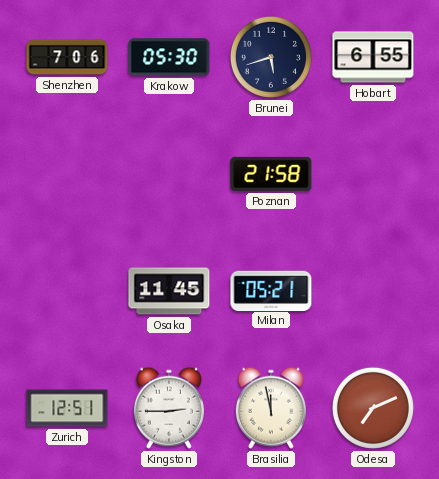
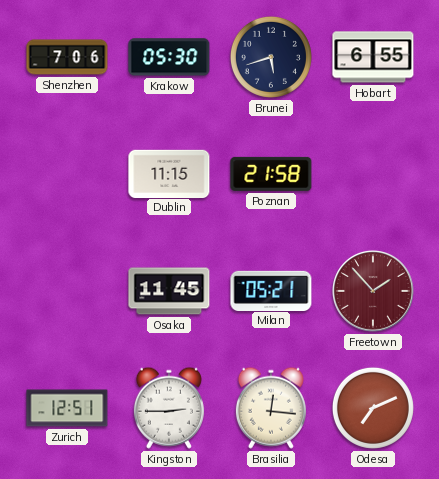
Dublin: none -> 11:15 (169, 173)
Freetown: none -> 1:53 (373, 291)
Brasilia: 11:58 -> 12:16 (271, 408)
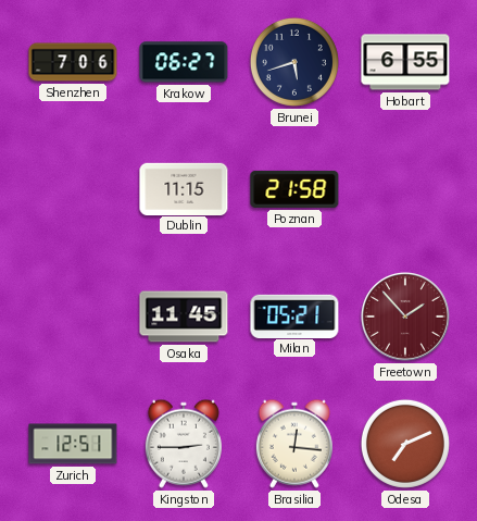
Krakow: 05:30 -> 06:27 (184, 62)
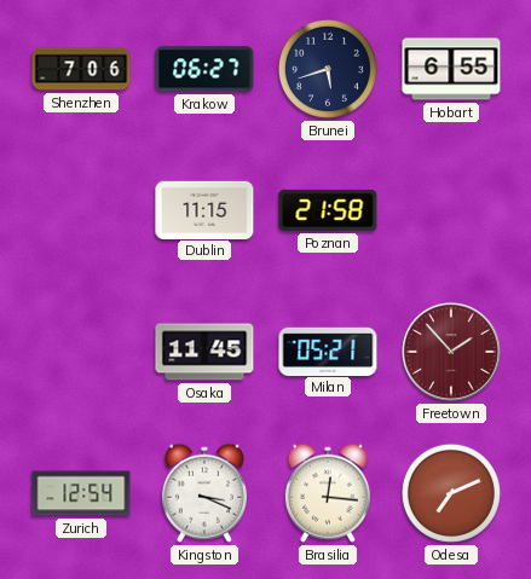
Zurich: 12:51 -> 12:54 (81, 493)
Kingston: 2:45 -> 3:19 (204, 493)
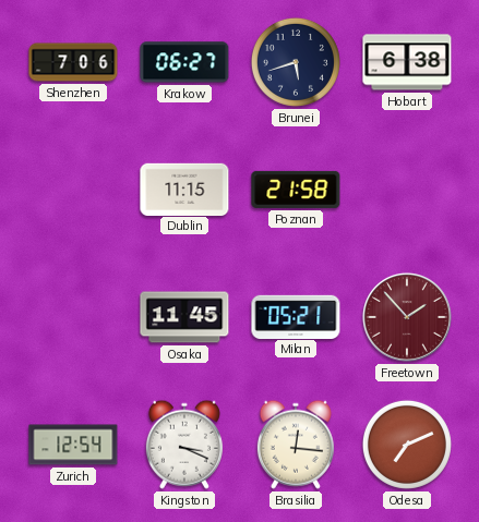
Hobart: 6:55 -> 6:38 (407, 62)
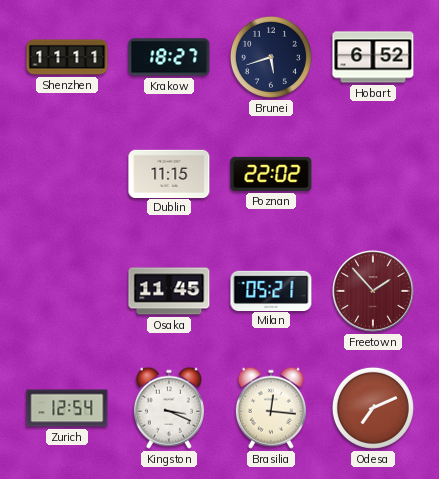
Shenzhen: 7:06 -> 11:11 (67, 57)
Krakow: 06:27 -> 18:27 (169, 57)
Hobart: 6:38 -> 6:52 (373, 57)
Poznan: 21:58 -> 22:02 (271, 174)
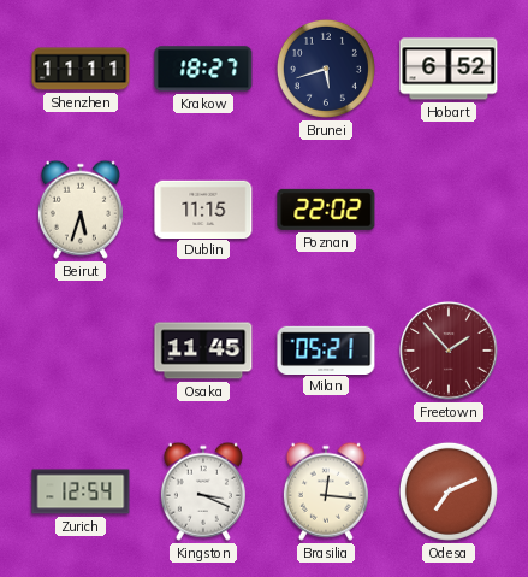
Beirut: none -> 5:33 (81, 210)
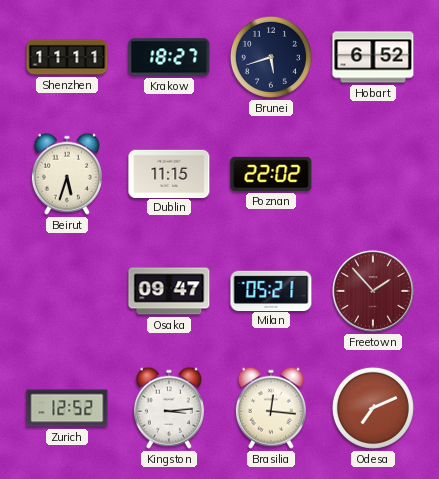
Osaka: 11:45 -> 09:47 (169, 291)
Zurich: 12:54 -> 12:52 (67, 408)
Kingston: 3:19 -> 3:14 (169, 408)
